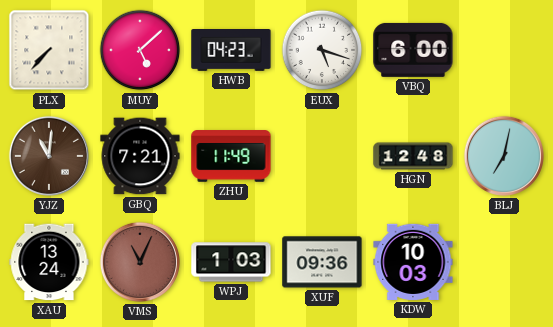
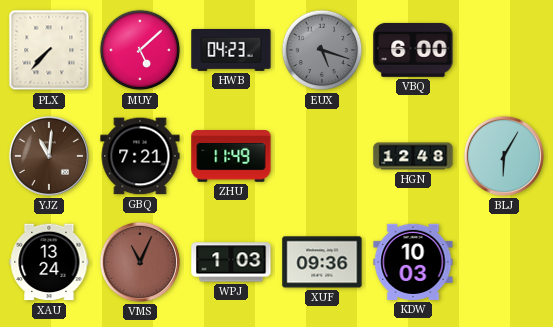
EUX dial: white -> grey (322, 50)
BLJ: 7:02 -> 6:05 (504, 156)
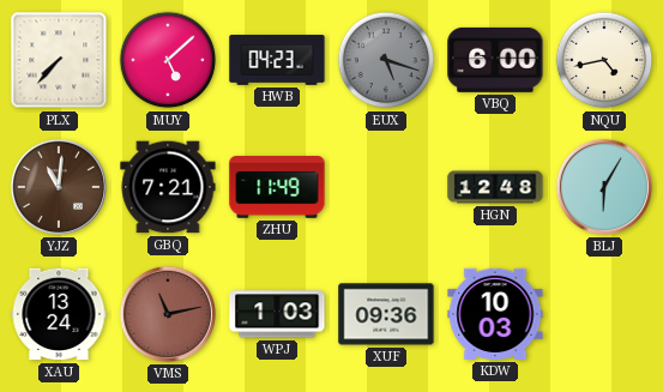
NQU: none -> 4:43 (604, 60)
VMS: 11:04 -> 11:13 (168, 314)
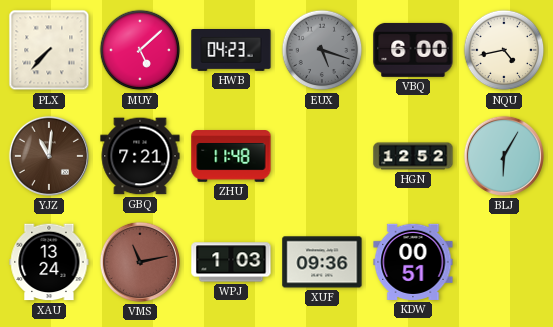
ZHU: 11:49 -> 11:48 (231, 156)
HGN: 12:48 -> 12:52 (413, 156)
KDW: 10:03 -> 00:51 (413, 262)
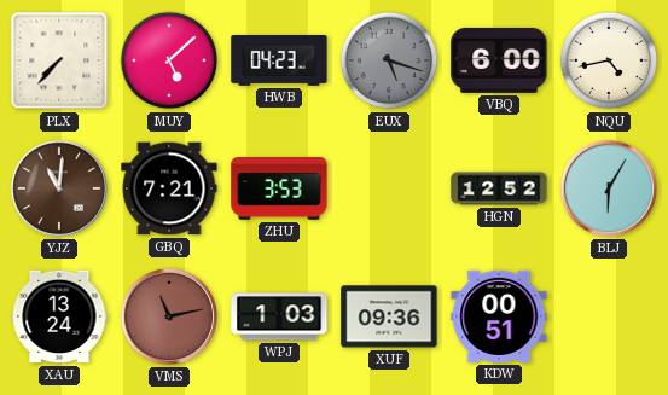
ZHU: 11:48 -> 3:53 (279, 188)
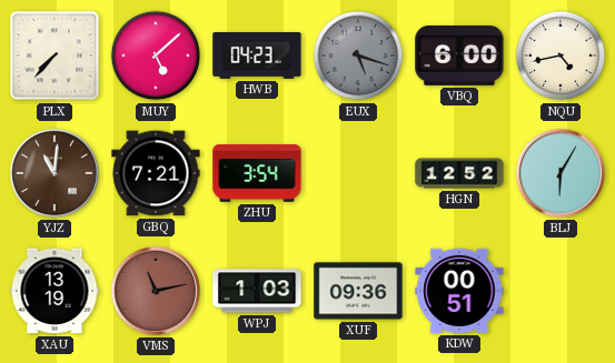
ZHU: 3:53 -> 3:54 (257, 173)
XAU: 13:24 -> 13:19 (54, 291)
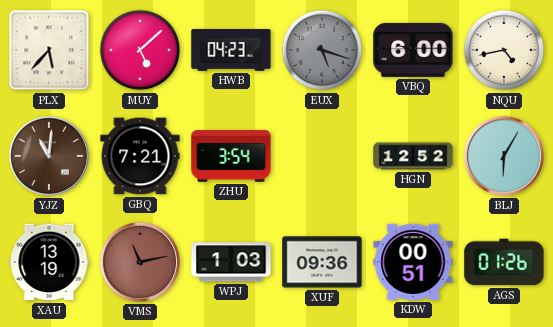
PLX: 7:37 -> 5:37 (49, 50)
AGS: none -> 01:26 (504, 262)
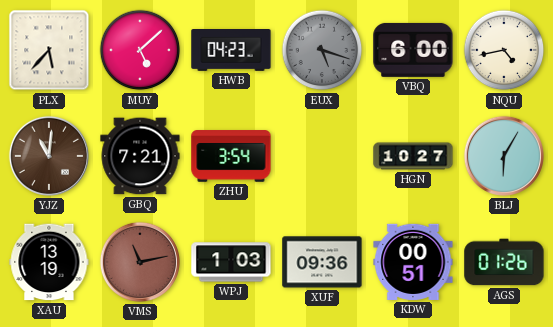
HGN: 12:52 -> 10:27 (413, 156)
